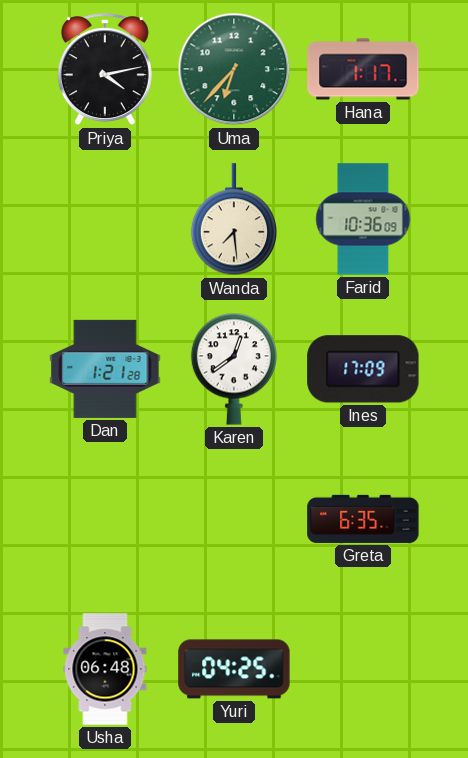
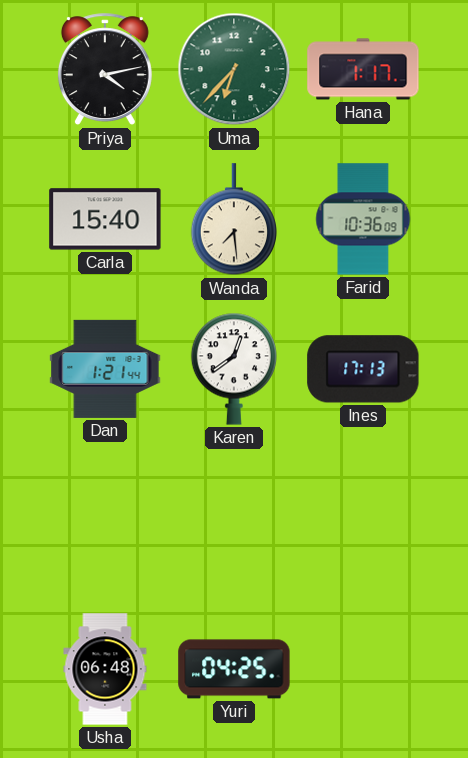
Carla: none -> 15:40 (105, 219)
Dan: 1:21:28 -> 1:21:44 (105, 369)
Ines: 17:09 -> 17:13 (363, 369)
Greta: 6:35 -> none (363, 519)
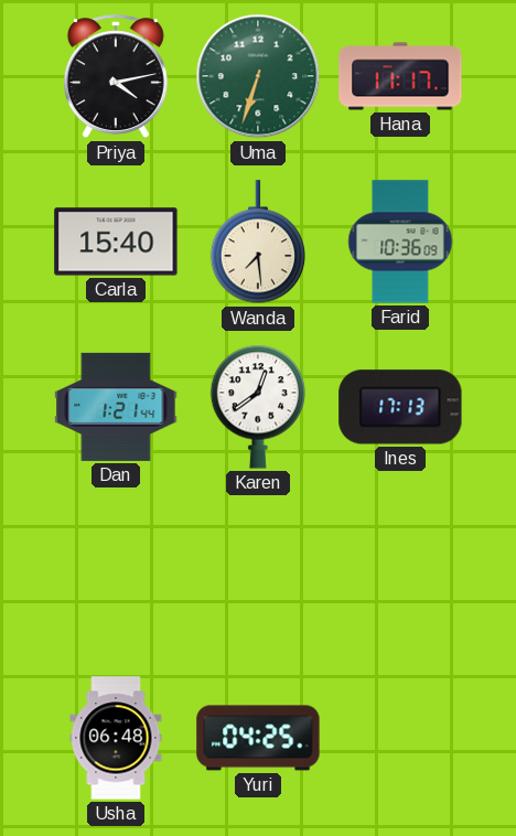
Uma: 6:37 -> 6:33 (258, 76)
Hana: 1:17 -> 11:17 (400, 76)
